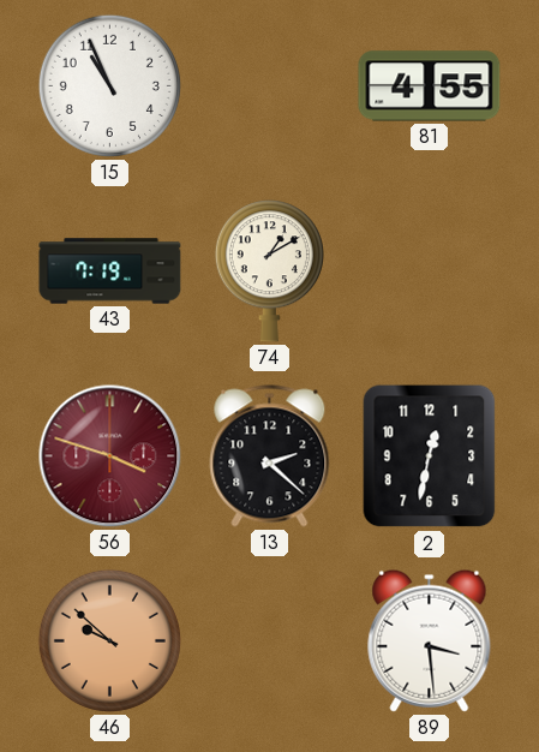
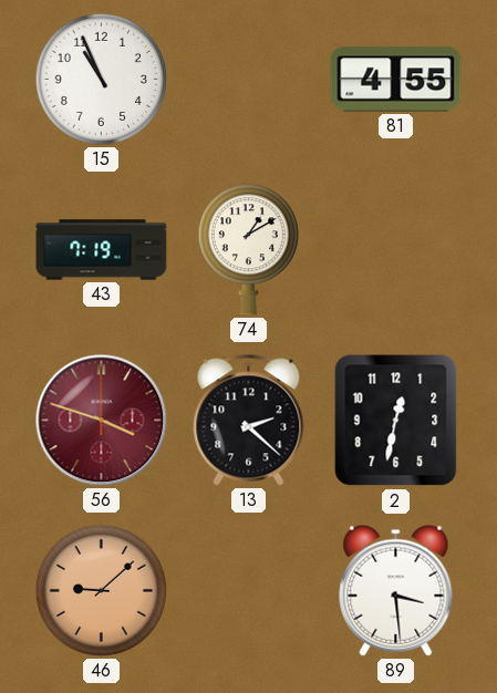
46: 9:52 -> 9:08 (101, 590)
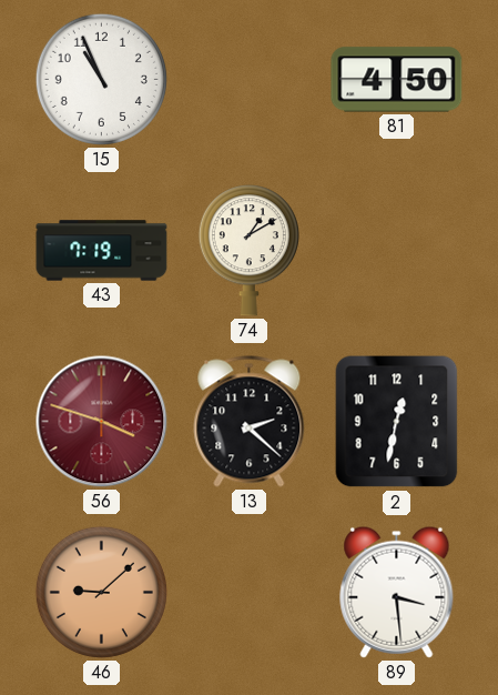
81: 4:55 -> 4:50 (397, 80)
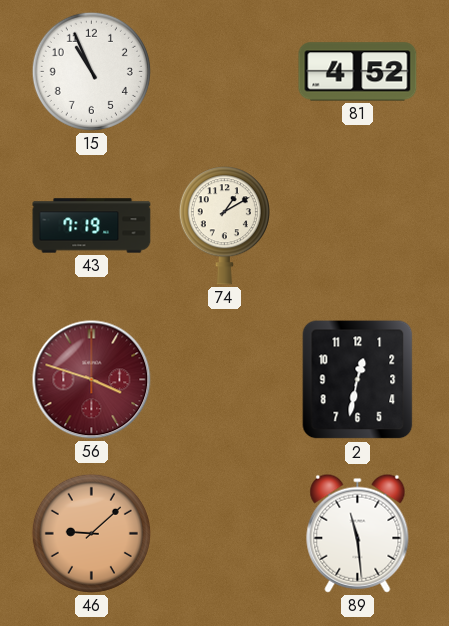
81: 4:50 -> 4:52 (358, 72)
13: 2:22 -> none (250, 422)
89: 3:29 -> 11:29 (358, 533)
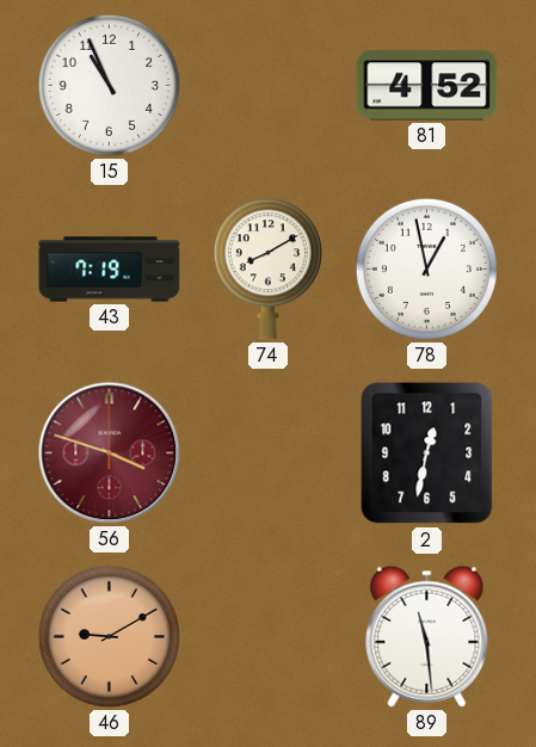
74: 1:10 -> 8:10 (267, 270)
78: none -> 12:58 (426, 268)
46: 9:08 -> 9:10 (109, 636)
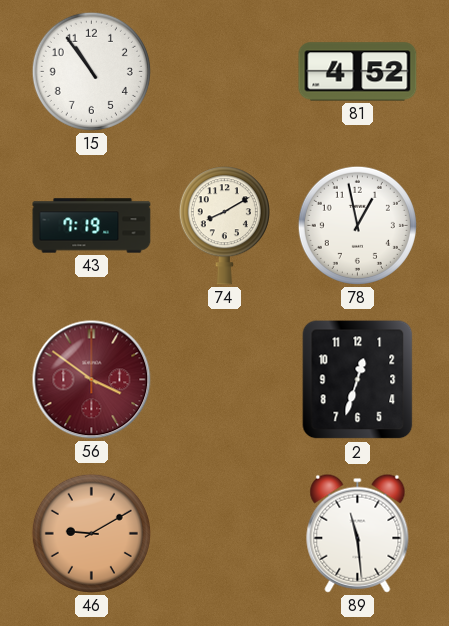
15: 10:56 -> 10:54 (91, 71)
56: 3:48 -> 3:51 (92, 380)
2: 12:32 -> 12:33 (358, 380)
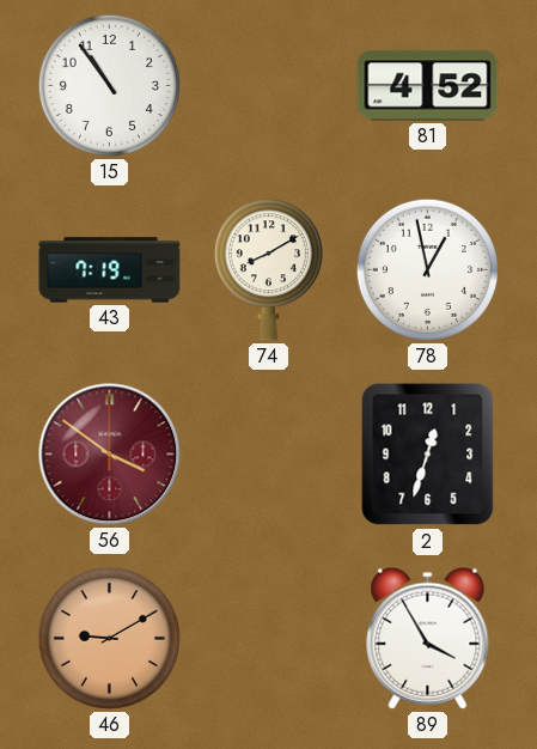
89: 11:29 -> 3:55 (428, 638)
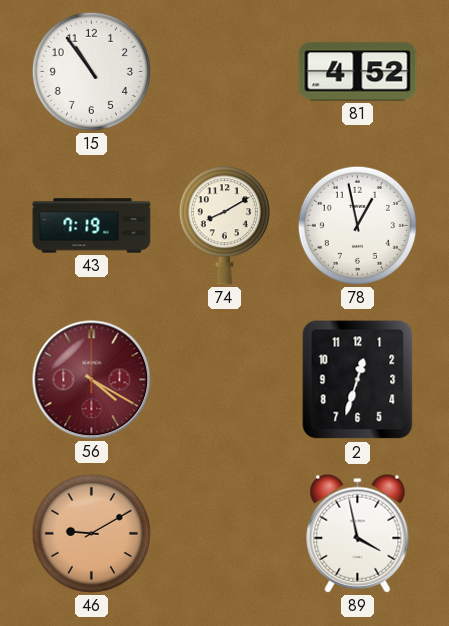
56: 3:51 -> 4:20 (92, 380)
89: 3:55 -> 3:58 (358, 533)
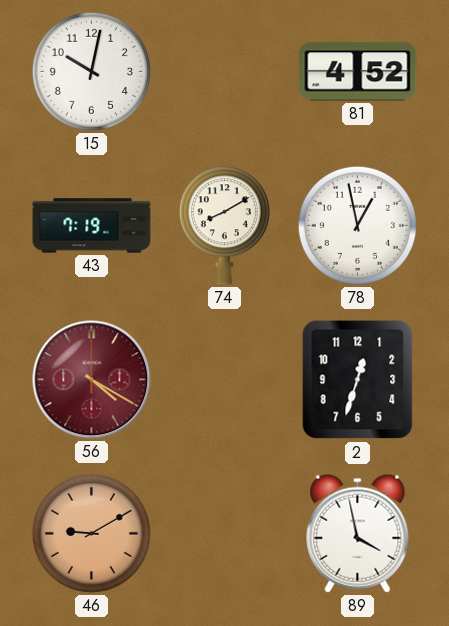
15: 10:54 -> 10:02 (91, 71)
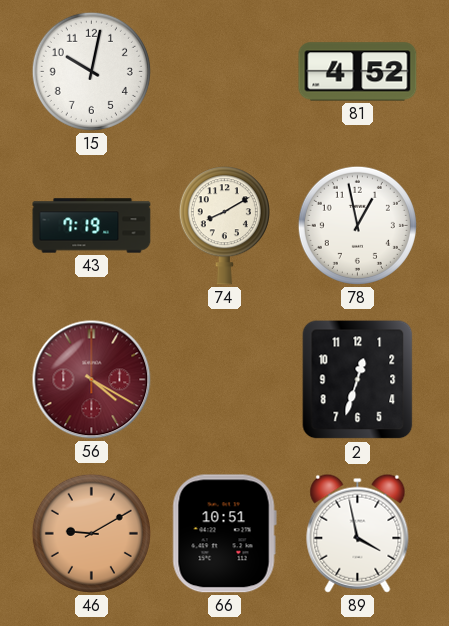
66: none -> 10:51 (224, 534)
